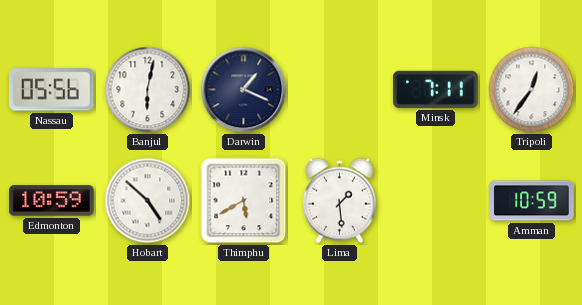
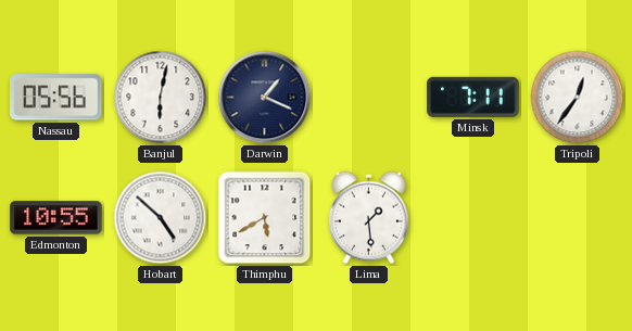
Edmonton: 10:59 -> 10:55 (56, 218)
Amman: 10:59 -> none (532, 201)
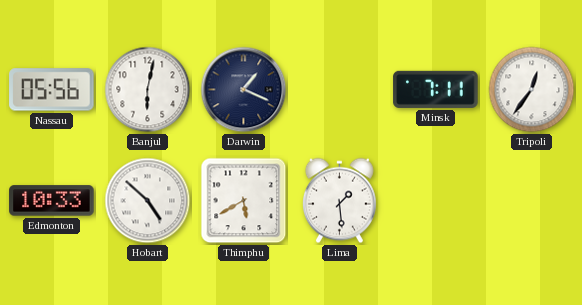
Edmonton: 10:55 -> 10:33 (52, 201)
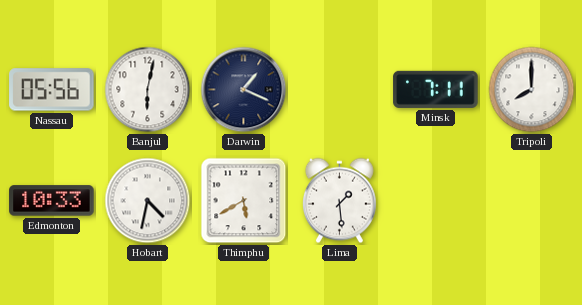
Tripoli: 12:36 -> 8:00 (532, 90)
Hobart: 4:52 -> 4:32 (148, 201)
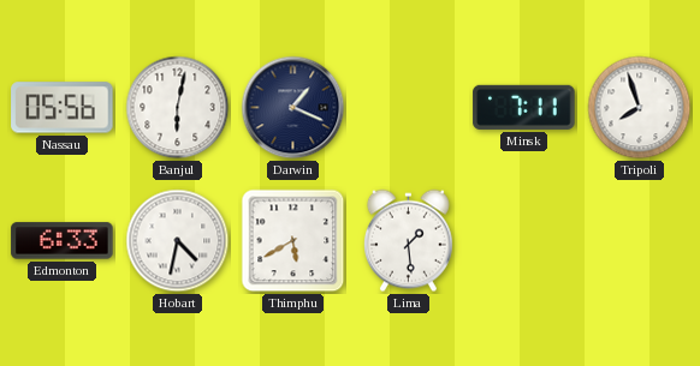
Tripoli: 8:00 -> 7:57 (640, 108)
Edmonton: 10:33 -> 6:33 (63, 241)
